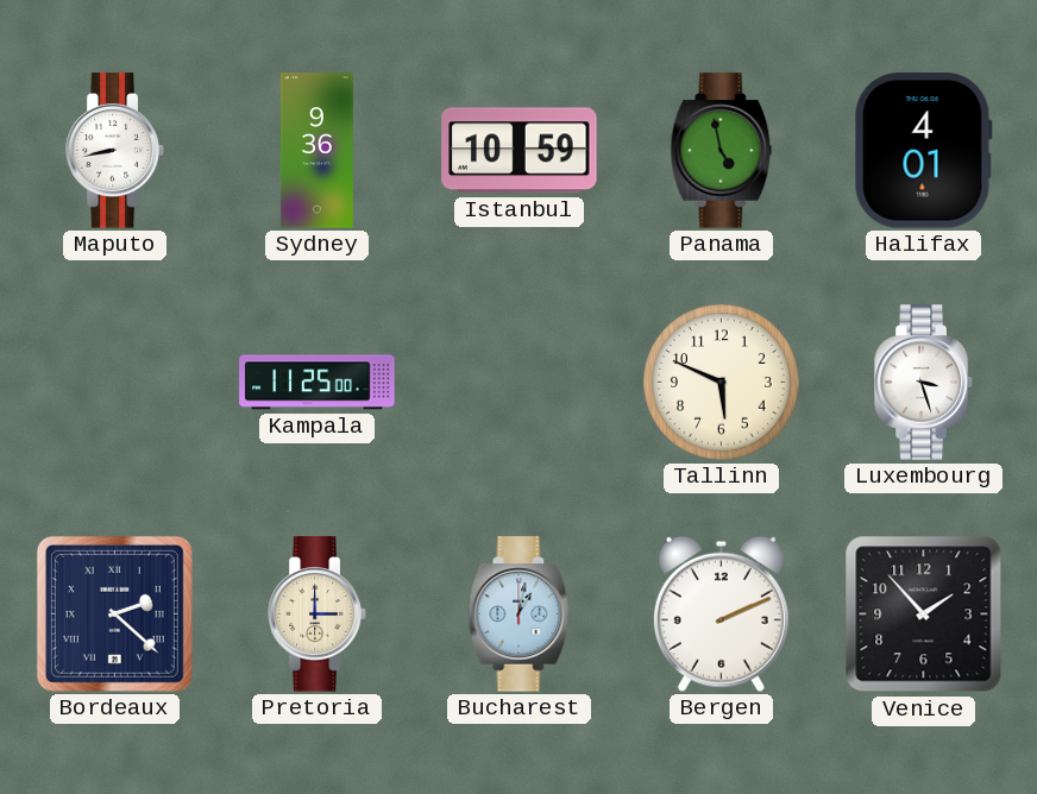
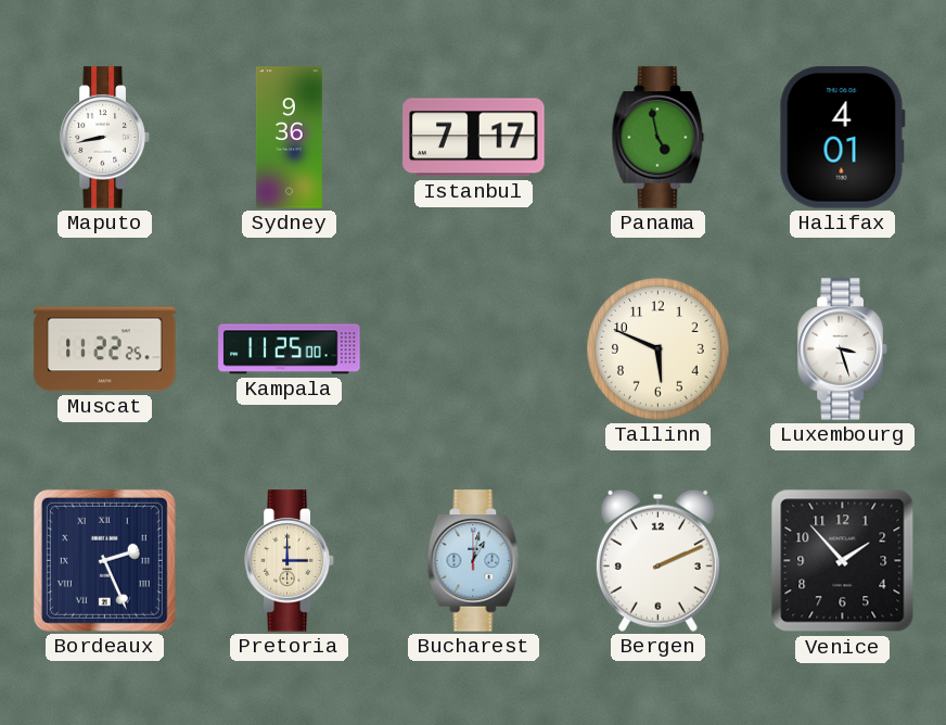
Istanbul: 10:59 -> 7:17 (474, 138)
Muscat: none -> 11:22 (105, 349)
Bordeaux: 2:22 -> 2:26 (104, 560)
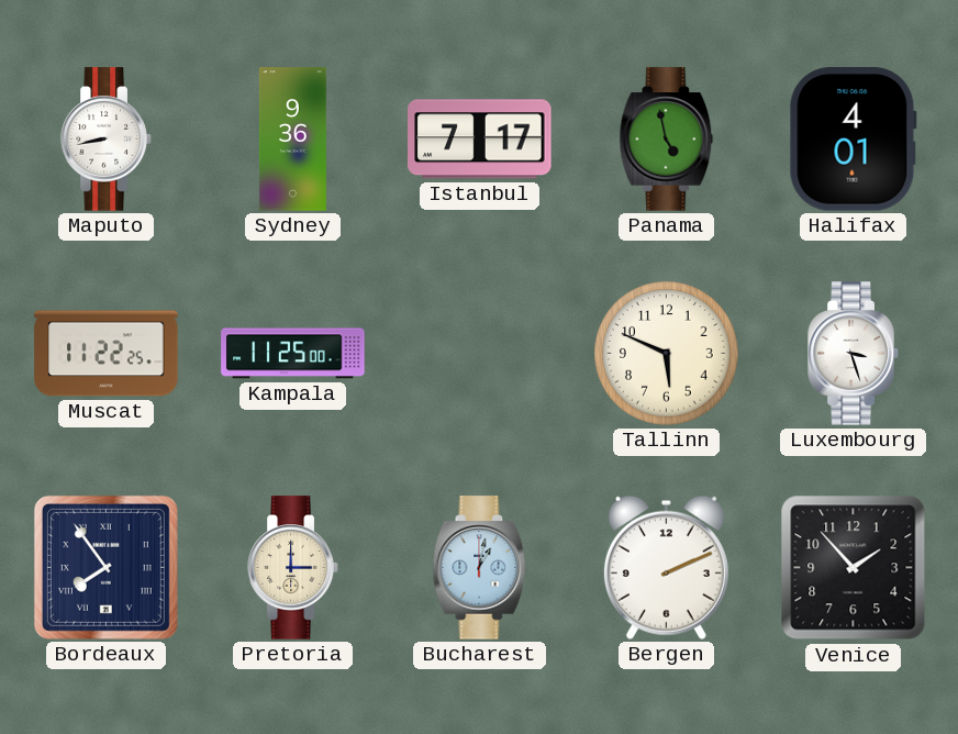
Bordeaux: 2:26 -> 7:54 (105, 567)
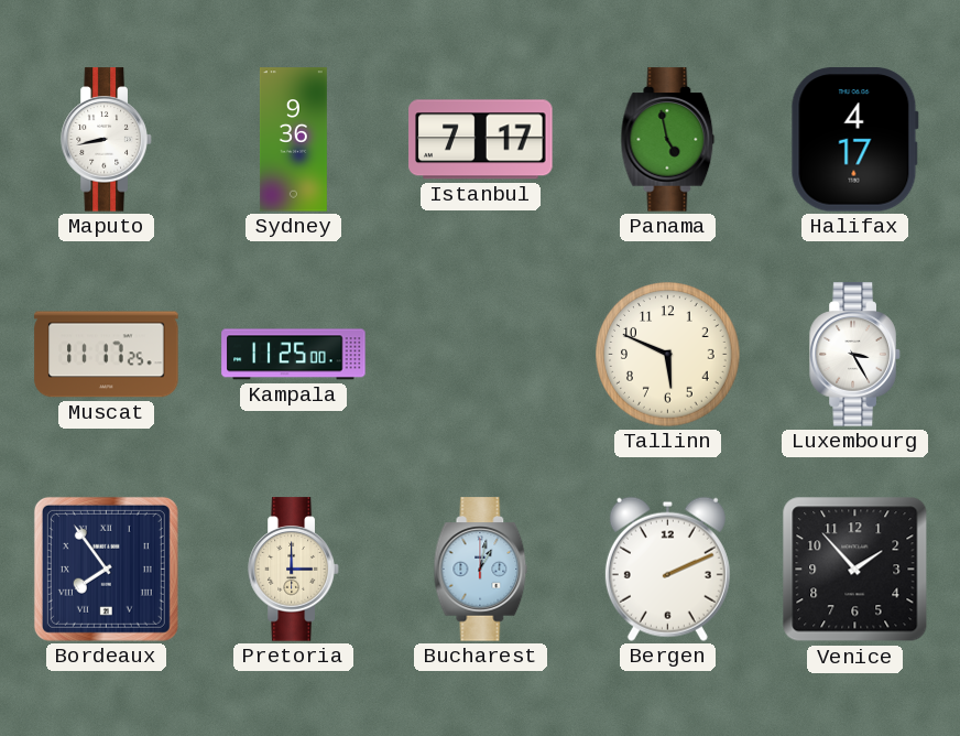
Halifax: 4:01 -> 4:17 (854, 140)
Muscat: 11:22 -> 11:17 (107, 355)
Luxembourg: 3:27 -> 3:25 (855, 355)
